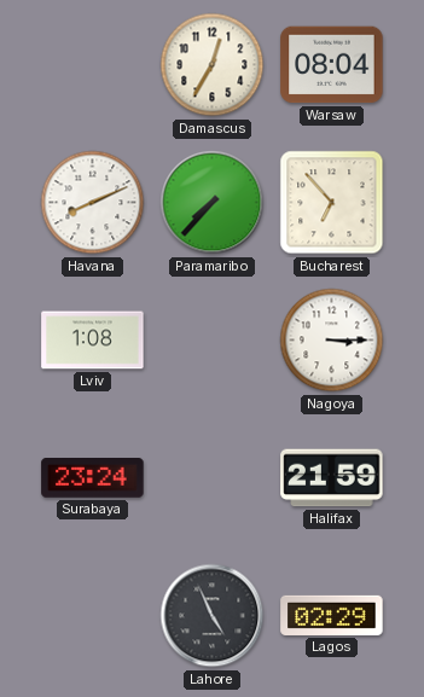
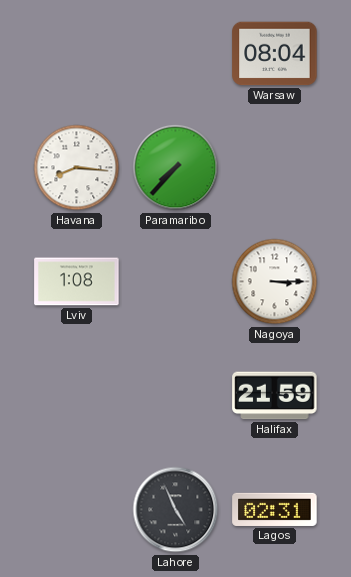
Damascus: 12:35 -> none (213, 65)
Havana: 8:11 -> 8:16 (77, 168)
Bucharest: 6:53 -> none (332, 203)
Surabaya: 23:24 -> none (93, 478)
Lagos: 02:29 -> 02:31 (275, 509)
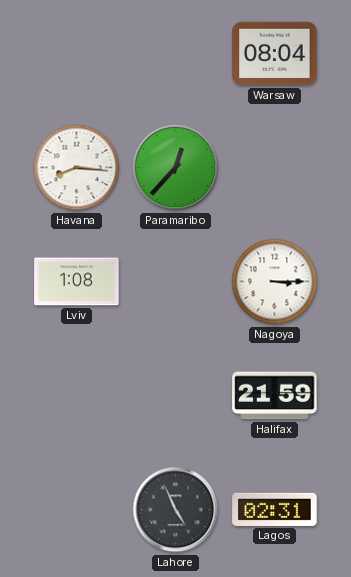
Paramaribo: 7:37 -> 12:37 (176, 168)
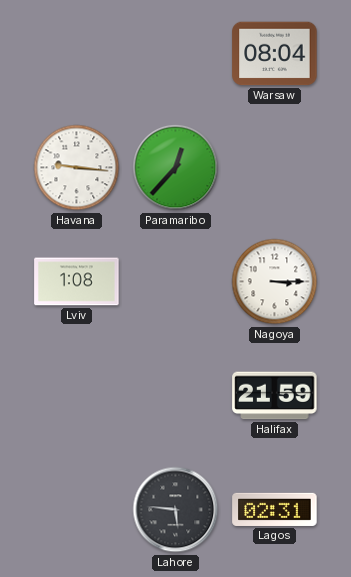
Havana: 8:16 -> 9:16 (77, 168)
Lahore: 4:56 -> 5:46 (176, 510)
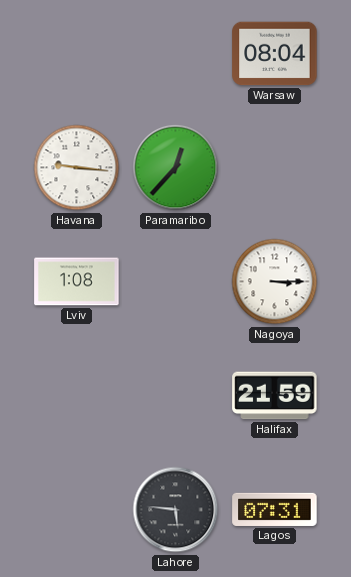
Lagos: 02:31 -> 07:31 (275, 509)
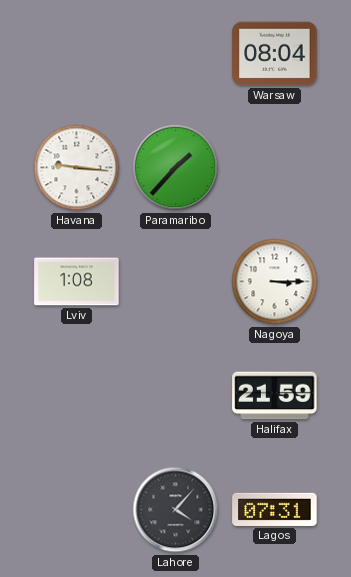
Paramaribo: 12:37 -> 1:37 (176, 168)
Lahore: 5:46 -> 4:07 (176, 510)
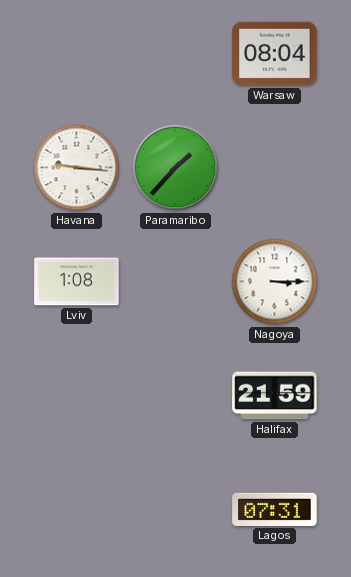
Lahore: 4:07 -> none (176, 510)
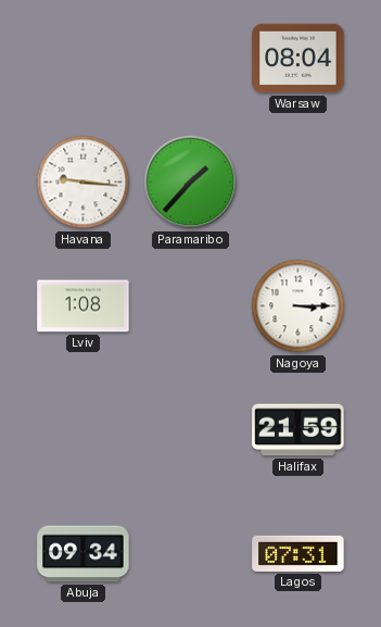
Abuja: none -> 09:34 (84, 554)
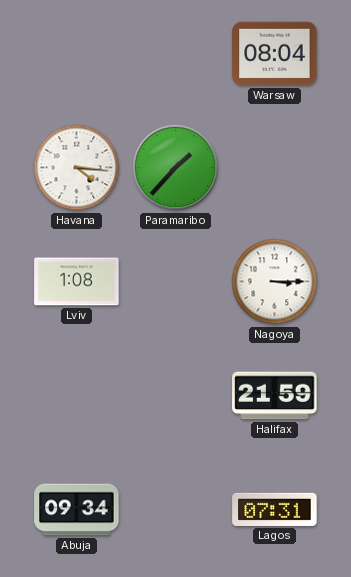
Havana: 9:16 -> 4:16 (77, 168)
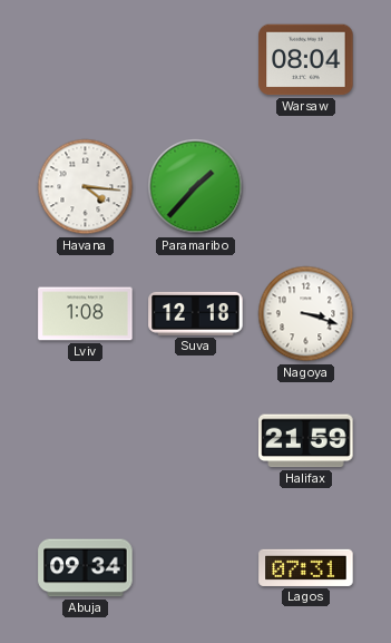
Suva: none -> 12:18 (196, 313)
Nagoya: 3:15 -> 3:18 (306, 314)
